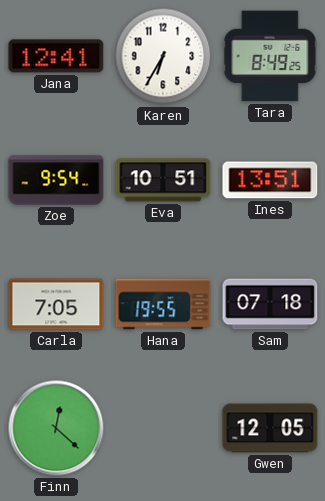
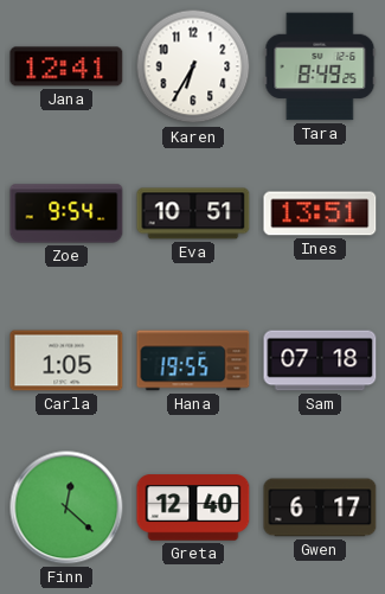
Carla: 7:05 -> 1:05 (66, 360)
Greta: none -> 12:40 (193, 507)
Gwen: 12:05 -> 6:17 (320, 507)
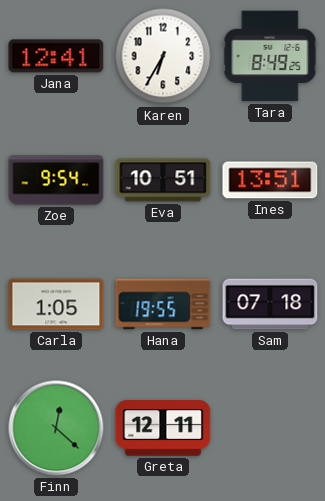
Greta: 12:40 -> 12:11 (163, 428)
Gwen: 6:17 -> none (320, 507)
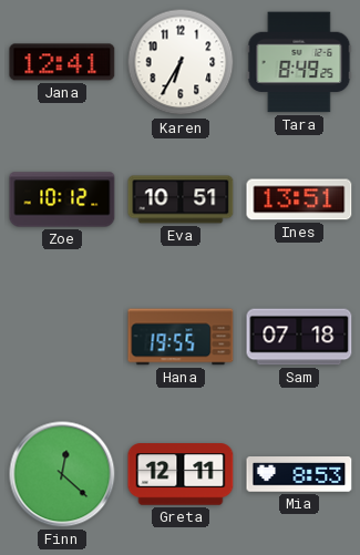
Zoe: 9:54 -> 10:12 (62, 199)
Carla: 1:05 -> none (56, 304)
Mia: none -> 8:53 (299, 474)
